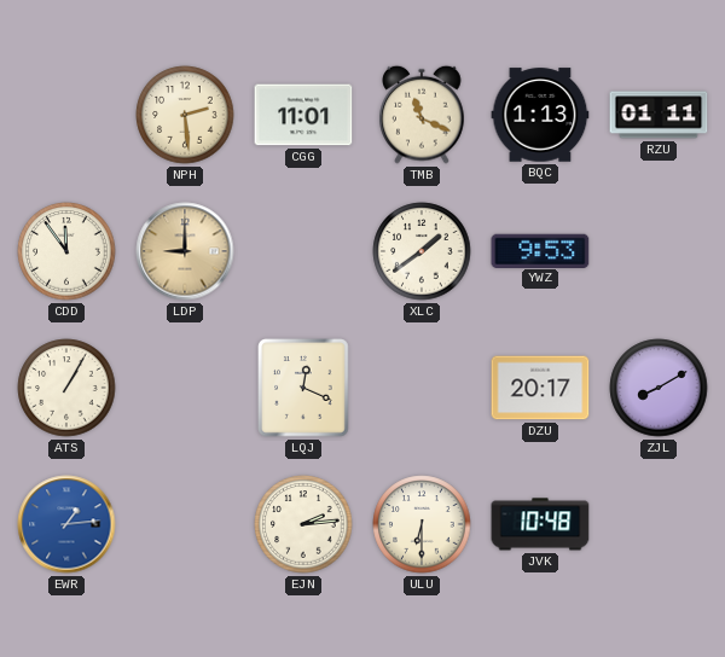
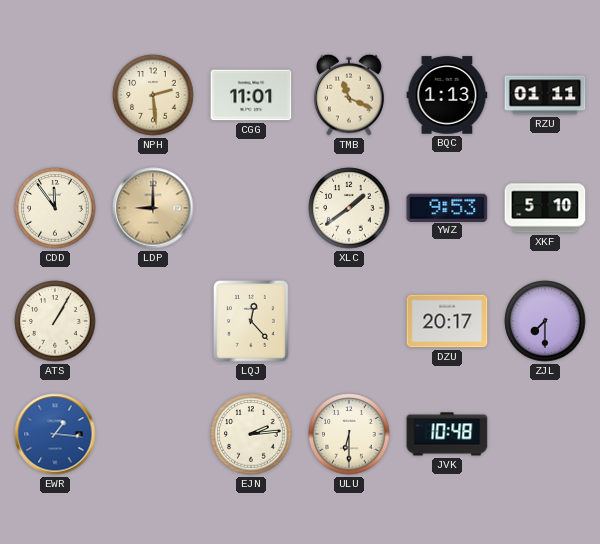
XKF: none -> 5:10 (545, 208)
LQJ: 12:19 -> 12:23 (252, 321)
ZJL: 8:10 -> 7:30 (545, 321)
EWR: 1:14 -> 1:16 (55, 434)
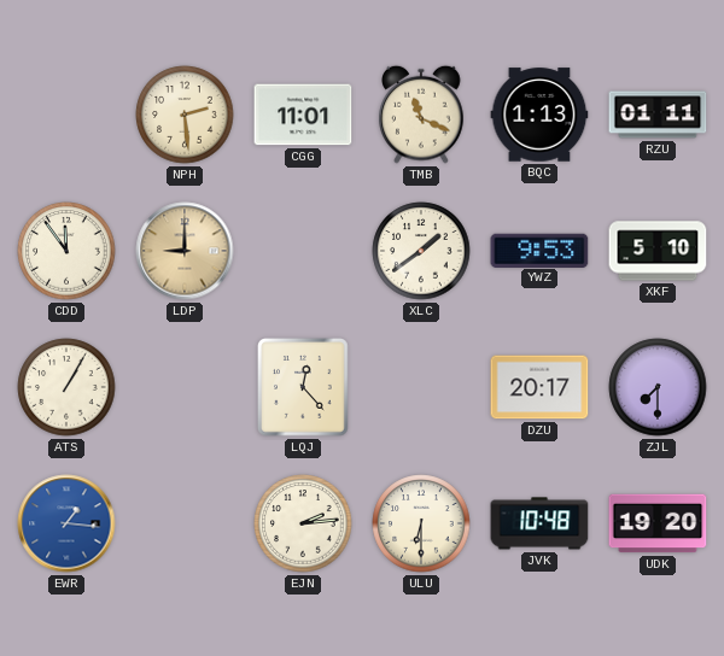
UDK: none -> 19:20 (658, 523)
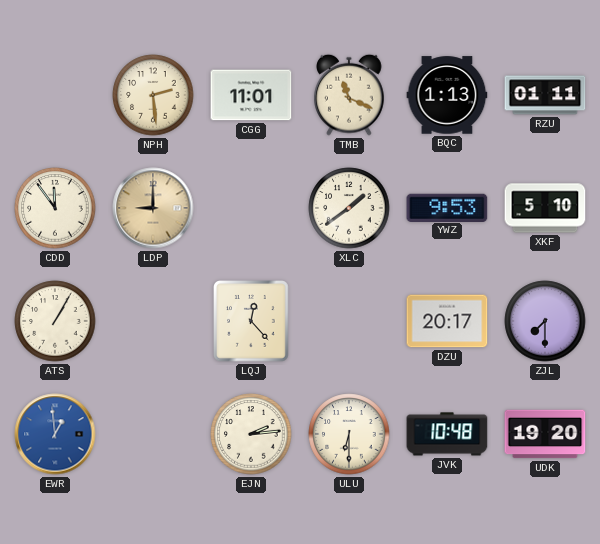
EWR: 1:16 -> 12:59 (55, 434)
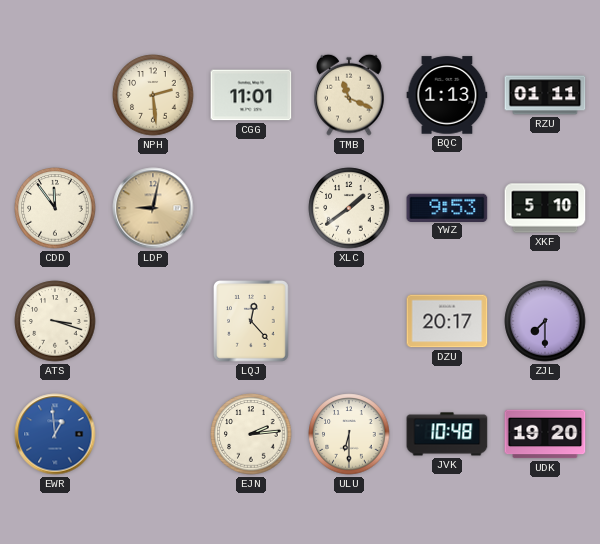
LDP: 9:00 -> 9:02 (153, 208)
ATS: 1:05 -> 3:18 (55, 321)
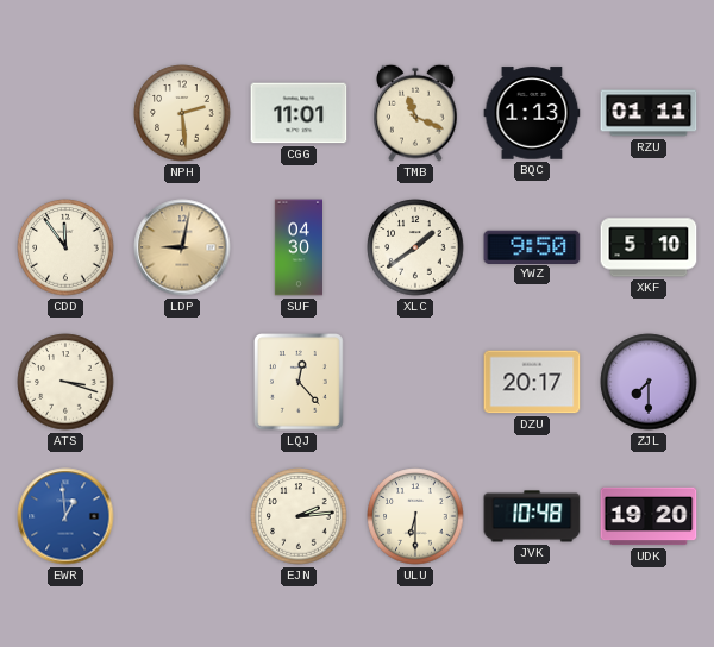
SUF: none -> 04:30 (297, 247)
YWZ: 9:53 -> 9:50 (532, 246)
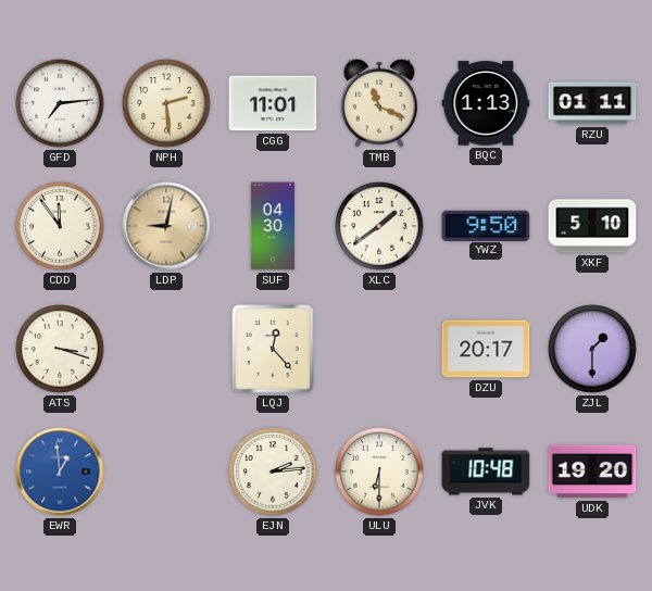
GFD: none -> 7:14 (60, 103)
ZJL: 7:30 -> 1:30 (592, 349)
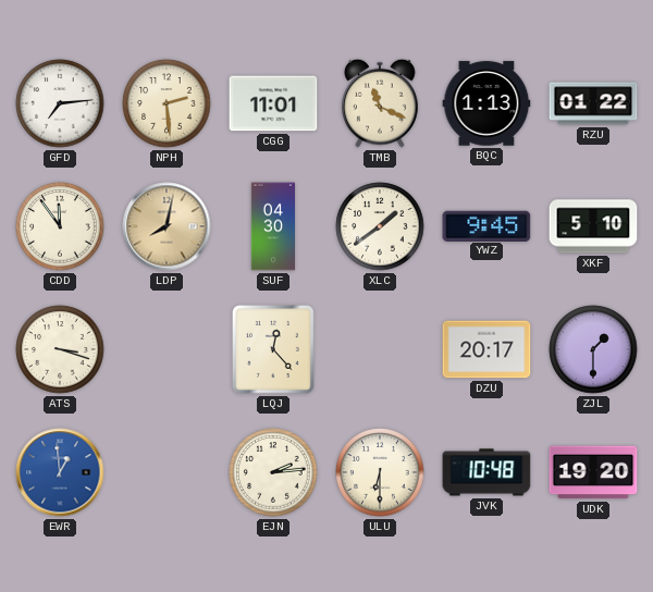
RZU: 01:11 -> 01:22 (593, 103)
LDP: 9:02 -> 8:02 (167, 226)
YWZ: 9:50 -> 9:45 (486, 225)
